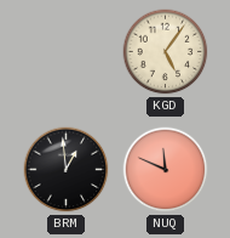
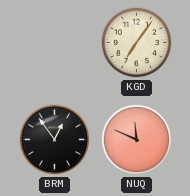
KGD: 5:06 -> 7:06 (137, 43)
BRM: 12:59 -> 12:54 (55, 140)
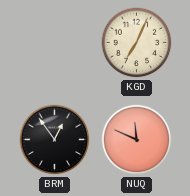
KGD: 7:06 -> 7:04 (137, 43)
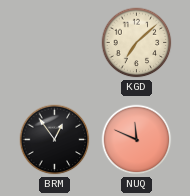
KGD: 7:04 -> 7:08 (137, 43)
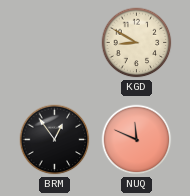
KGD: 7:08 -> 8:50 (137, 43)
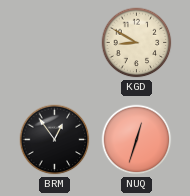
NUQ: 11:49 -> 12:33 (137, 140)
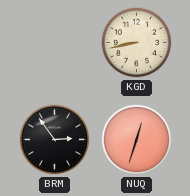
KGD: 8:50 -> 8:43 (137, 43)
BRM: 12:54 -> 2:54 (55, 140)
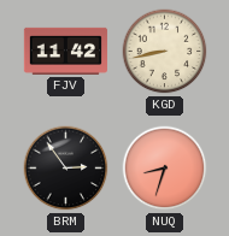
FJV: none -> 11:42 (65, 51)
NUQ: 12:33 -> 8:33 (165, 169)
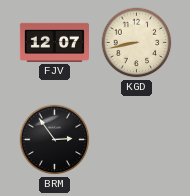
FJV: 11:42 -> 12:07 (54, 42)
NUQ: 8:33 -> none (165, 169)
